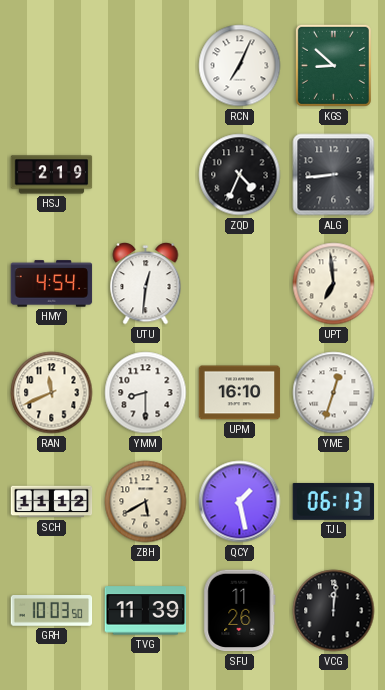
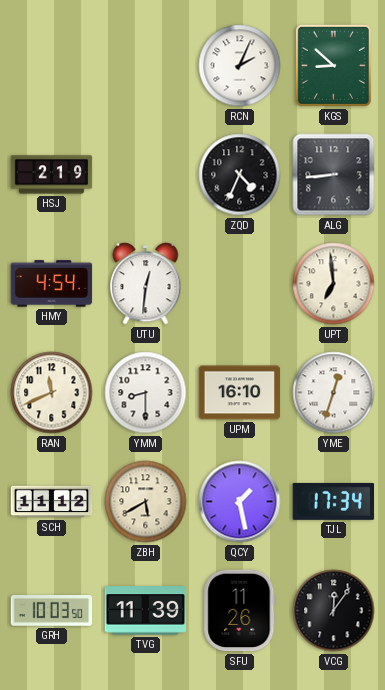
RCN: 7:04 -> 2:04 (240, 66)
TJL: 06:13 -> 17:34 (334, 501)
VCG: 12:01 -> 12:06 (334, 611)
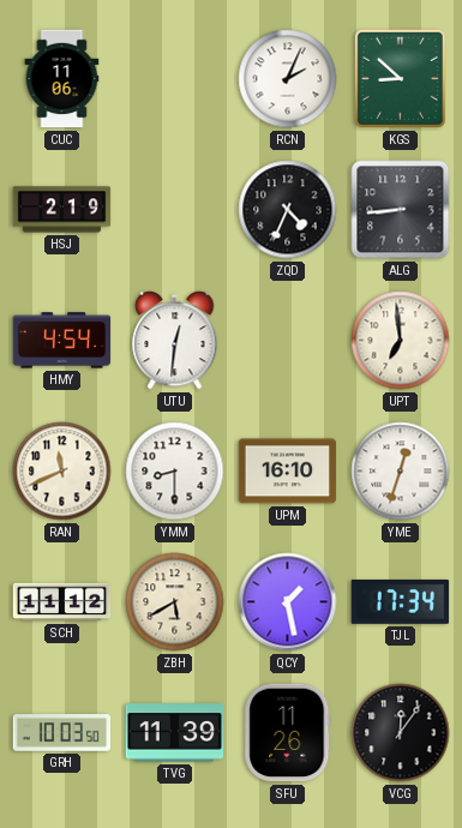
CUC: none -> 11:06 (62, 79)
